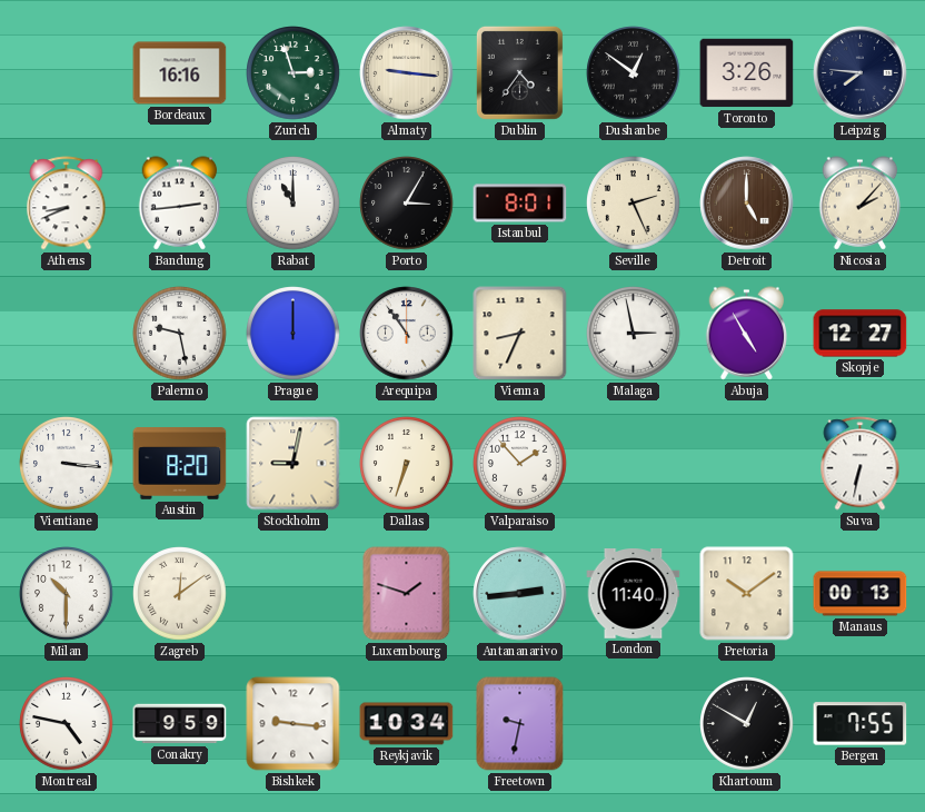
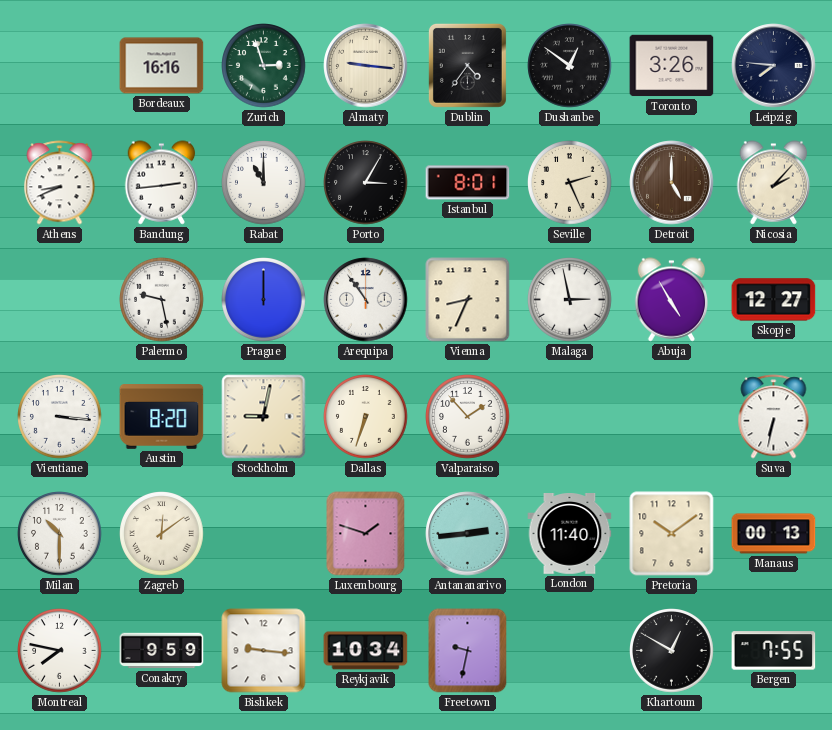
Montreal: 4:47 -> 7:47 (60, 651)
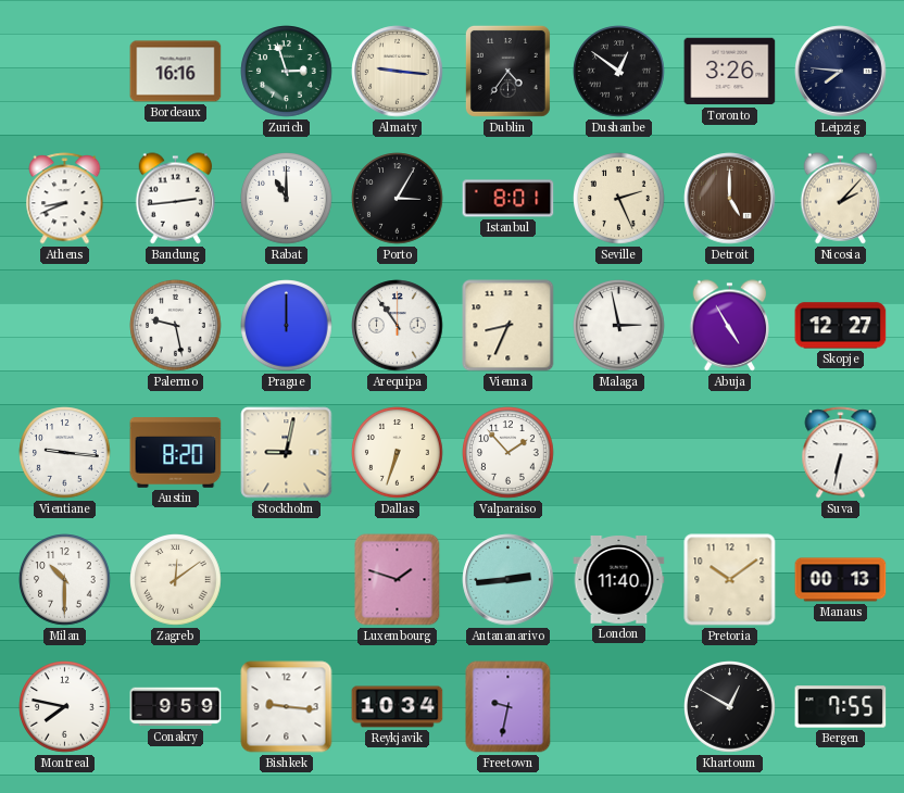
Vientiane: 3:16 -> 9:16 (65, 453)
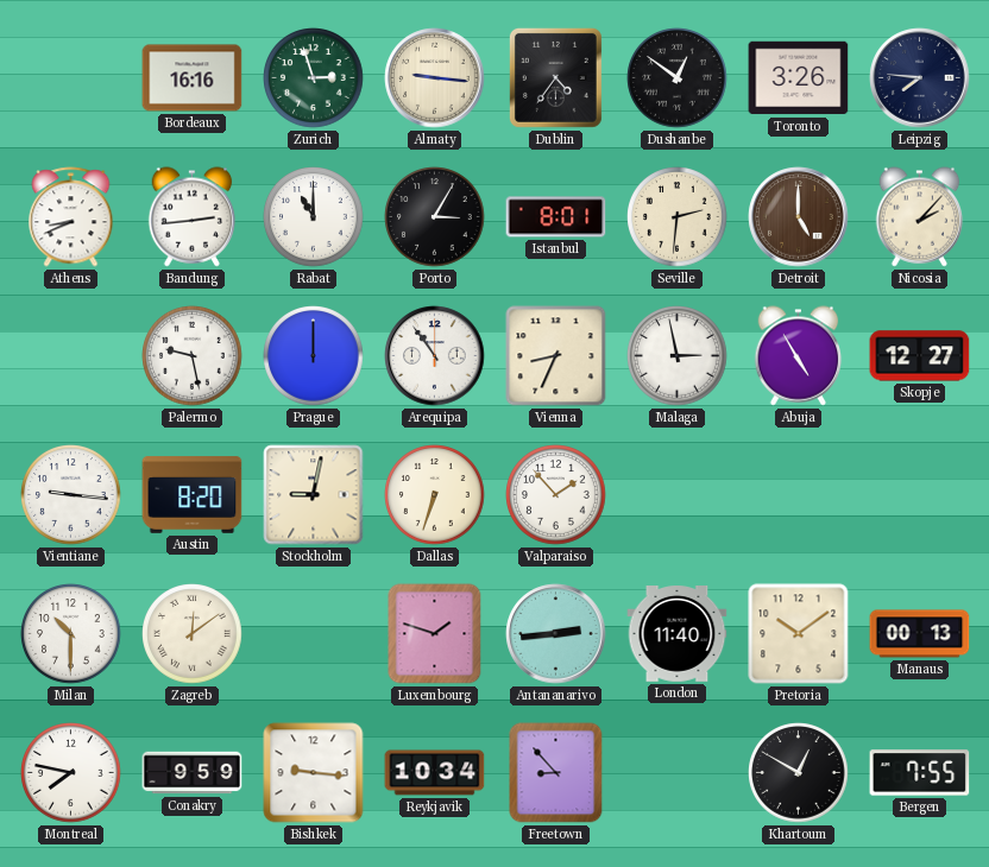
Seville: 2:26 -> 2:31 (678, 217)
Suva: 6:32 -> none (841, 453)
Freetown: 9:32 -> 8:53 (556, 773)
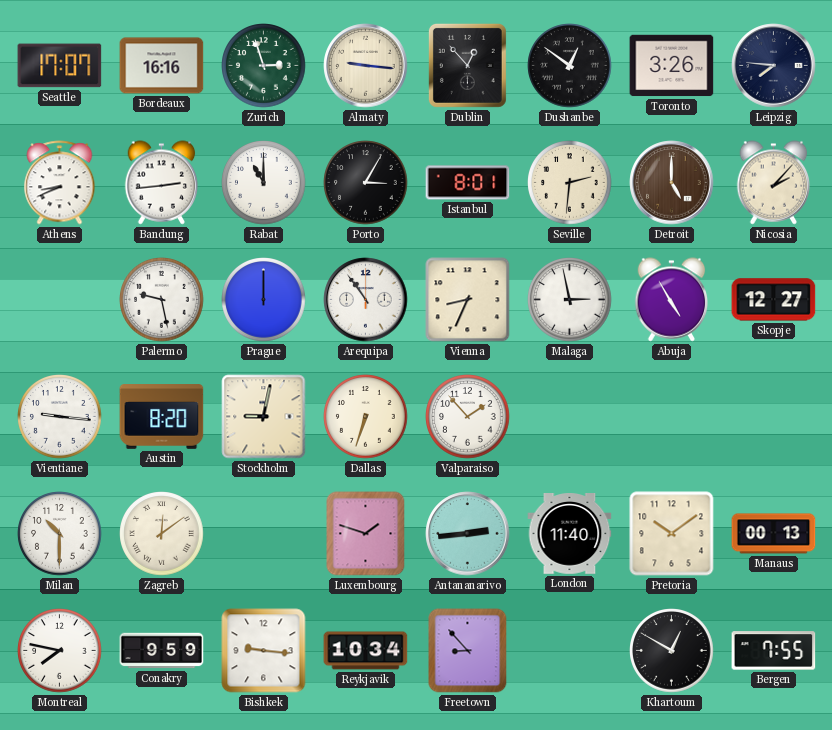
Seattle: none -> 17:07 (60, 66)
Dublin: 4:36 -> 12:53 (467, 65)
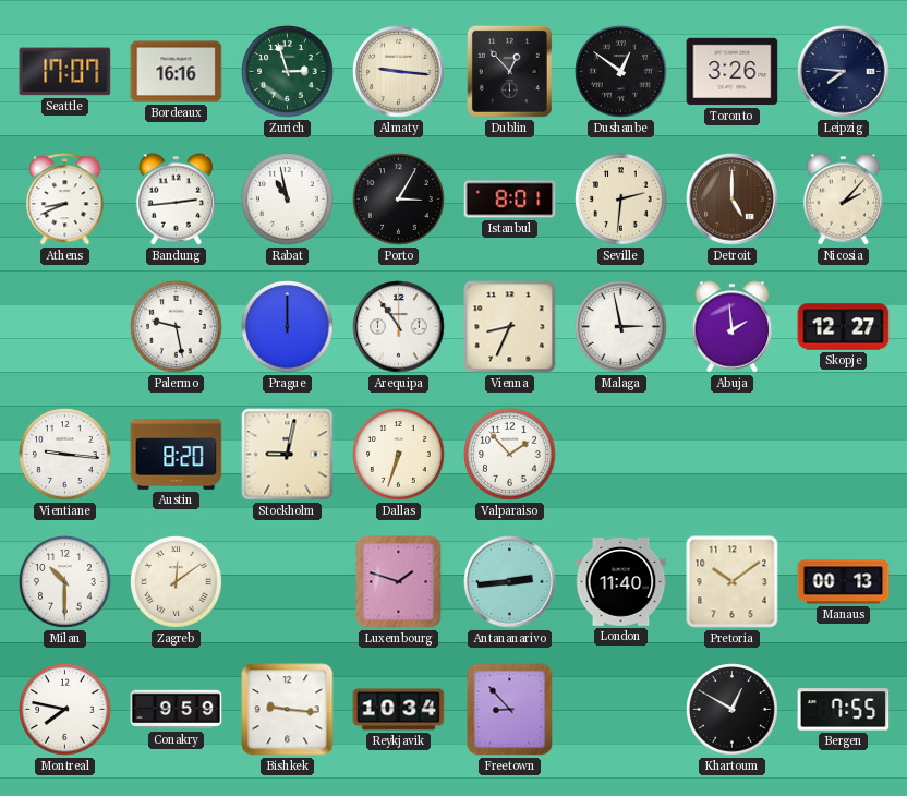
Rabat: 11:00 -> 10:58 (288, 200)
Abuja: 4:55 -> 1:59 (733, 327)
